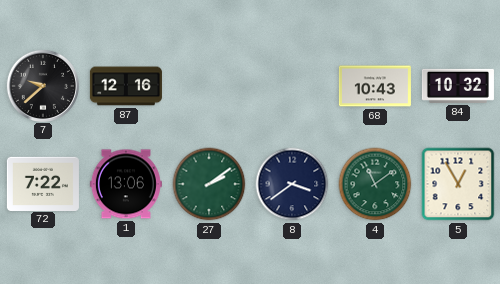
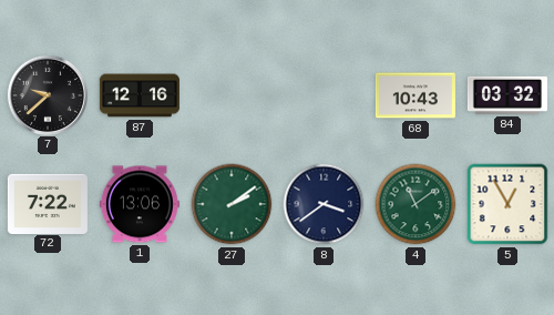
84: 10:32 -> 03:32 (507, 95)
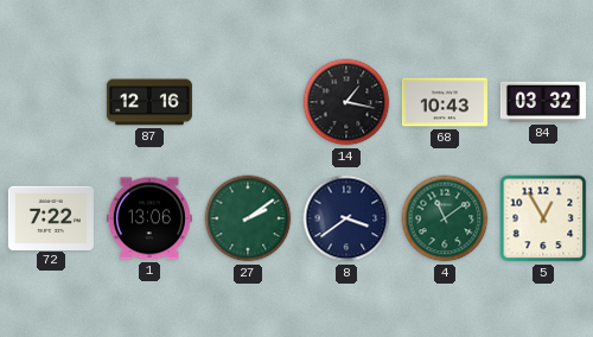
7: 9:38 -> none (47, 94)
14: none -> 1:17 (346, 102)
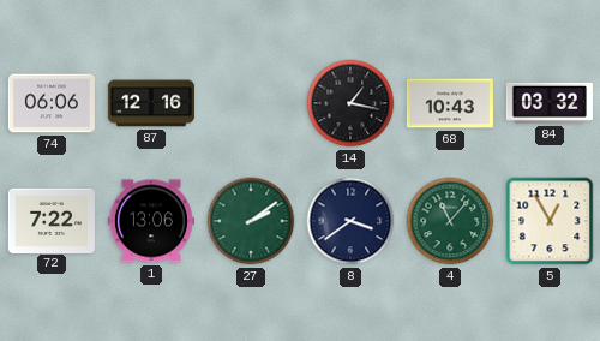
74: none -> 06:06 (52, 103)
4: 11:09 -> 11:07 (450, 221)
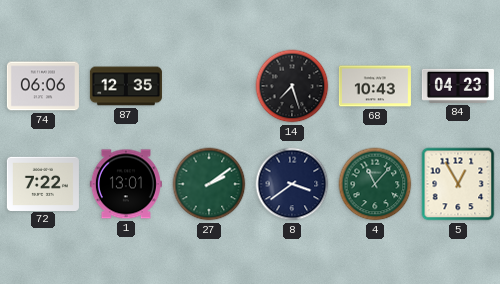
87: 12:16 -> 12:35 (126, 86)
14: 1:17 -> 7:27 (292, 86)
84: 03:32 -> 04:23 (458, 86)
1: 13:06 -> 13:01 (126, 184)
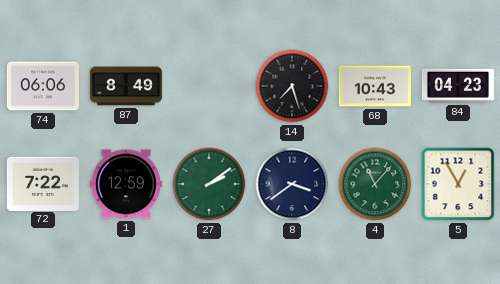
87: 12:35 -> 8:49 (126, 86)
1: 13:01 -> 12:59 (126, 184)
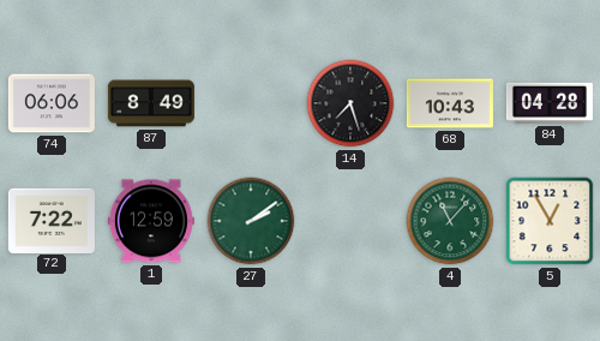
84: 04:23 -> 04:28 (550, 103)
8: 3:39 -> none (292, 184)
